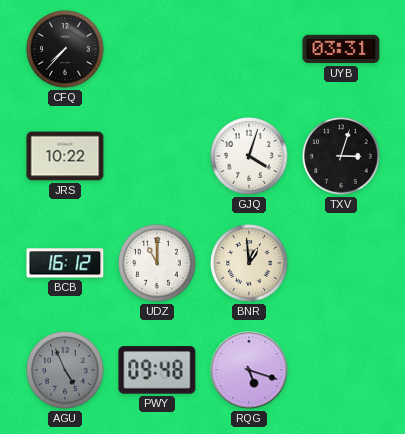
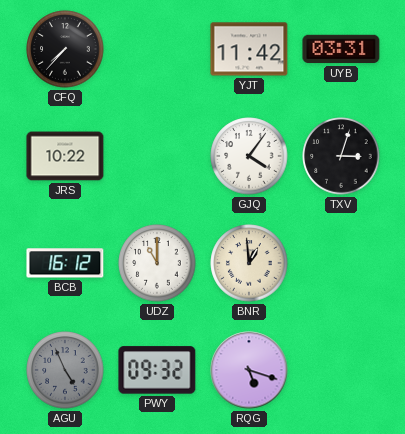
YJT: none -> 11:42 (249, 49)
GJQ: 4:03 -> 4:06 (249, 156)
PWY: 09:48 -> 09:32 (157, 370)
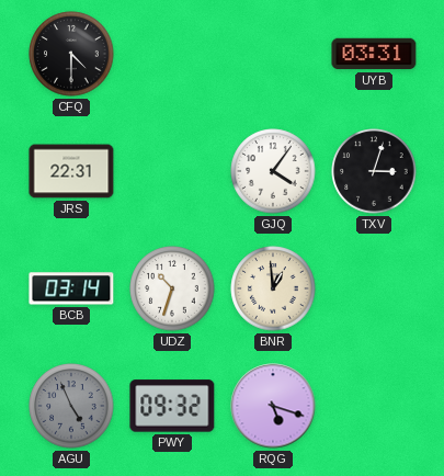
CFQ: 7:37 -> 4:30 (71, 54)
YJT: 11:42 -> none (249, 49)
JRS: 10:22 -> 22:31 (71, 171)
BCB: 16:12 -> 03:14 (71, 288)
UDZ: 11:00 -> 10:33 (172, 288)
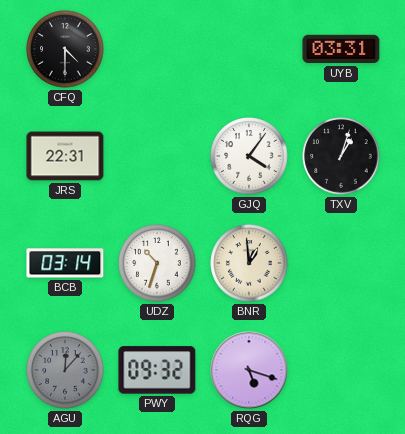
TXV: 3:03 -> 1:03 (341, 156)
AGU: 4:56 -> 12:07 (65, 370)
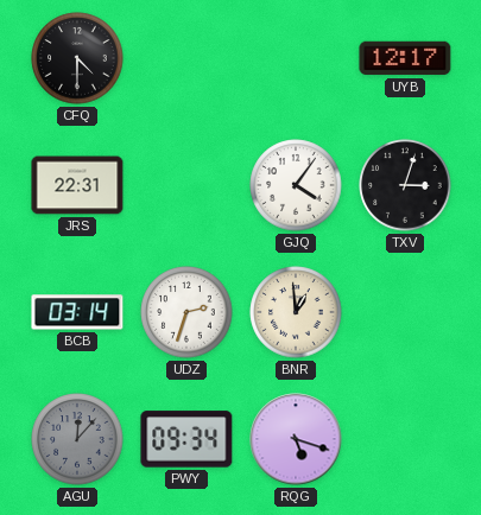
UYB: 03:31 -> 12:17 (405, 58)
TXV: 1:03 -> 3:03 (405, 185)
UDZ: 10:33 -> 2:33 (186, 312)
PWY: 09:32 -> 09:34 (186, 439)
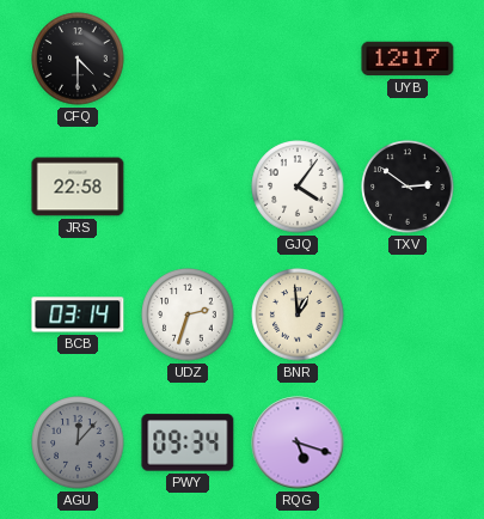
JRS: 22:31 -> 22:58 (78, 187)
TXV: 3:03 -> 2:51 (408, 187)
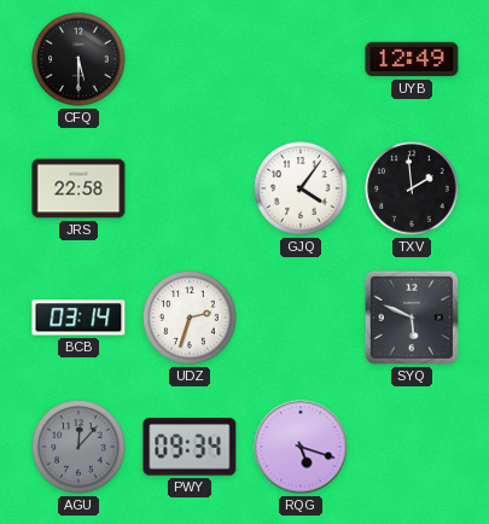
CFQ: 4:30 -> 5:30 (78, 59)
UYB: 12:17 -> 12:49 (412, 59)
TXV: 2:51 -> 1:59 (412, 188)
BNR: 12:59 -> none (298, 315)
SYQ: none -> 5:49 (412, 318)
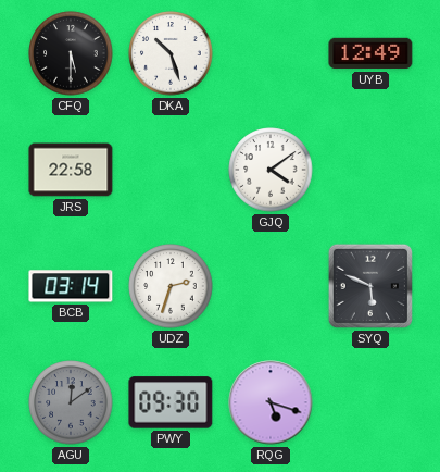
DKA: none -> 10:27 (171, 53)
GJQ: 4:06 -> 4:09 (271, 170)
TXV: 1:59 -> none (412, 188)
AGU: 12:07 -> 12:09 (71, 402)
PWY: 09:34 -> 09:30 (171, 402)
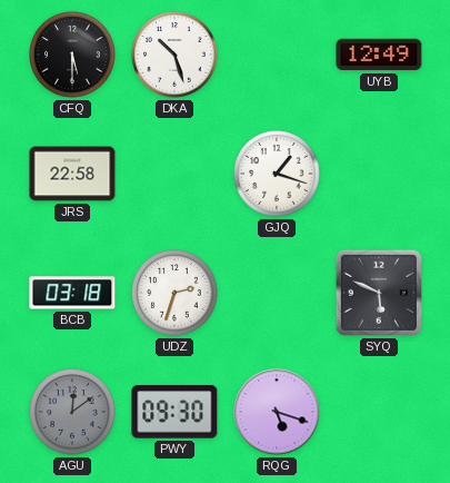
GJQ: 4:09 -> 1:18 (277, 174)
BCB: 03:14 -> 03:18 (72, 293)
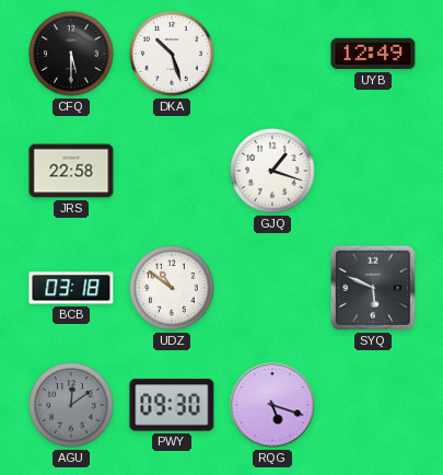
UDZ: 2:33 -> 10:51 (172, 288)
